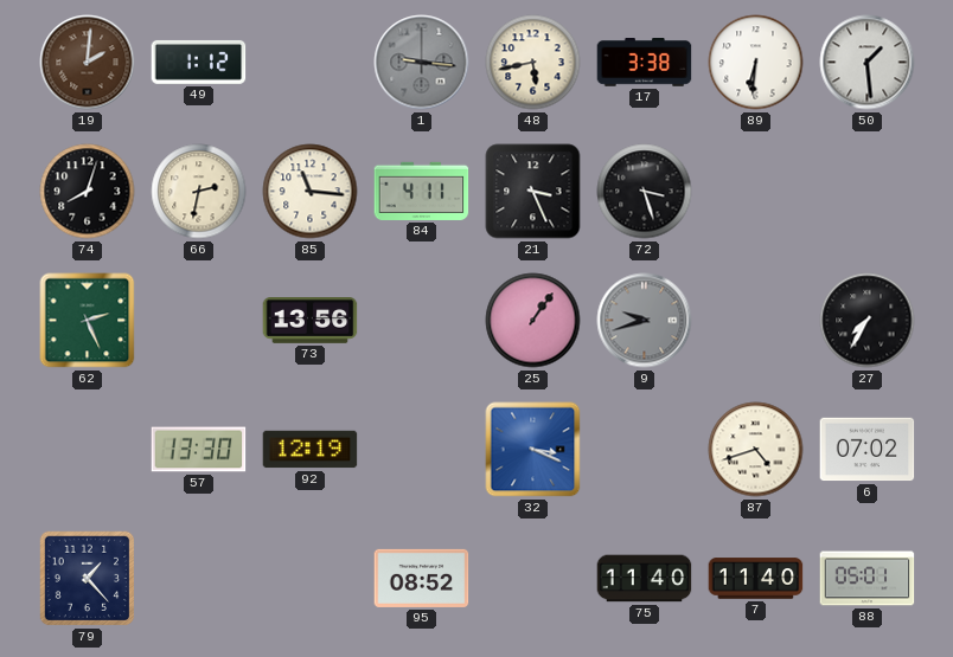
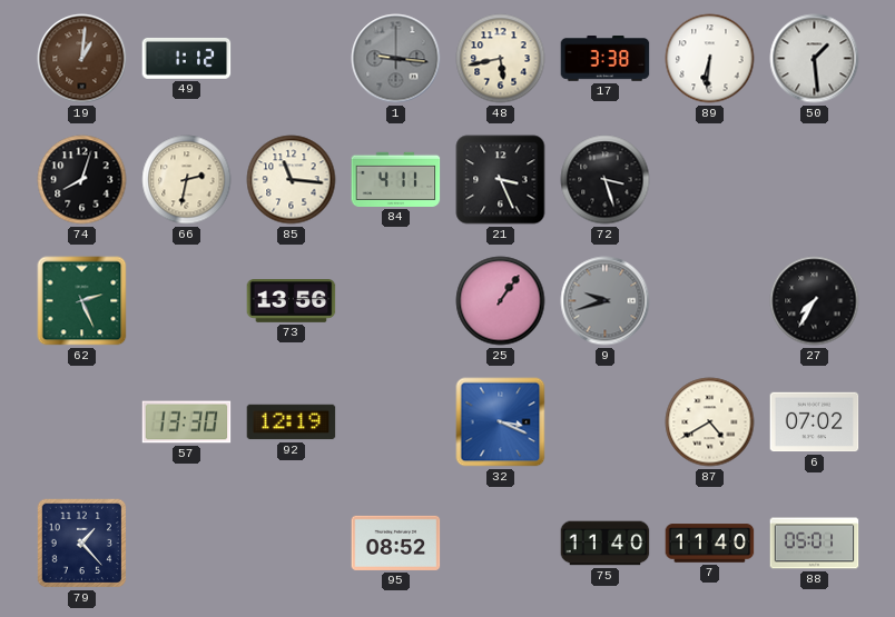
19: 2:01 -> 1:01 (82, 59)
87: 4:42 -> 4:40 (710, 422)
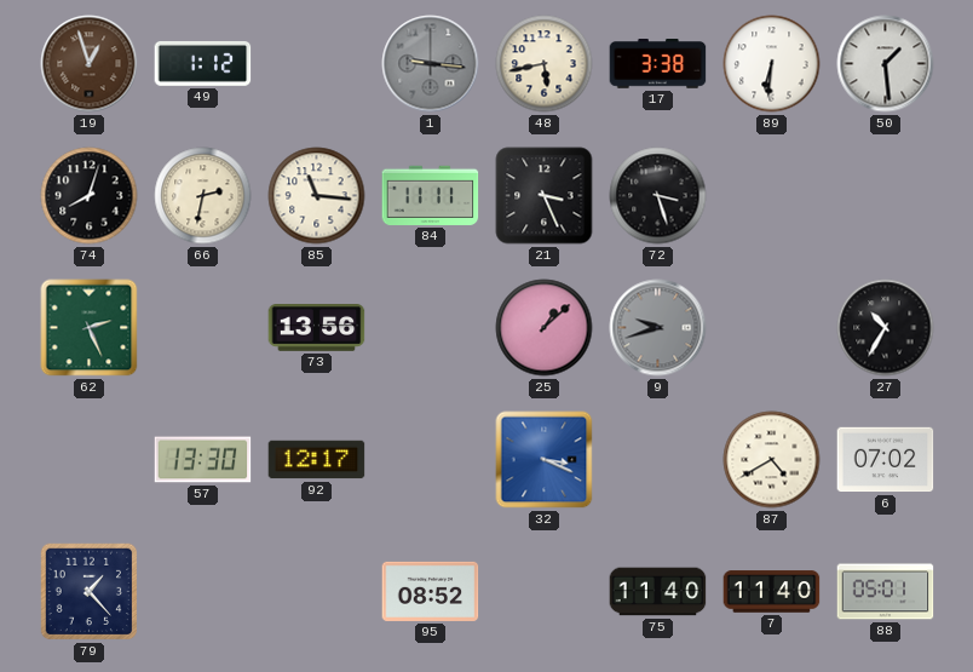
19: 1:01 -> 12:57 (90, 64)
84: 4:11 -> 11:11 (431, 195)
25: 1:06 -> 1:08 (545, 328)
27: 7:35 -> 10:35 (886, 328)
92: 12:19 -> 12:17 (317, 460)
